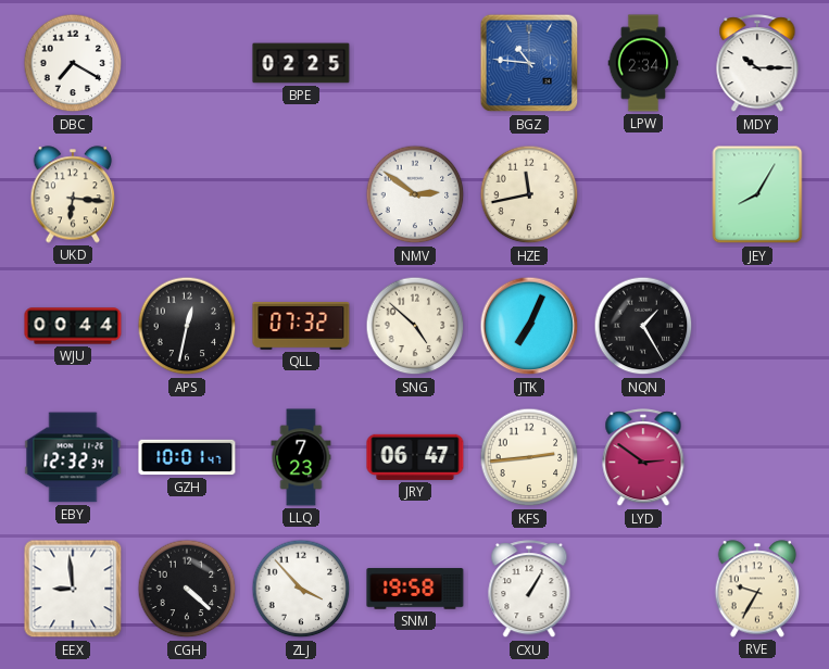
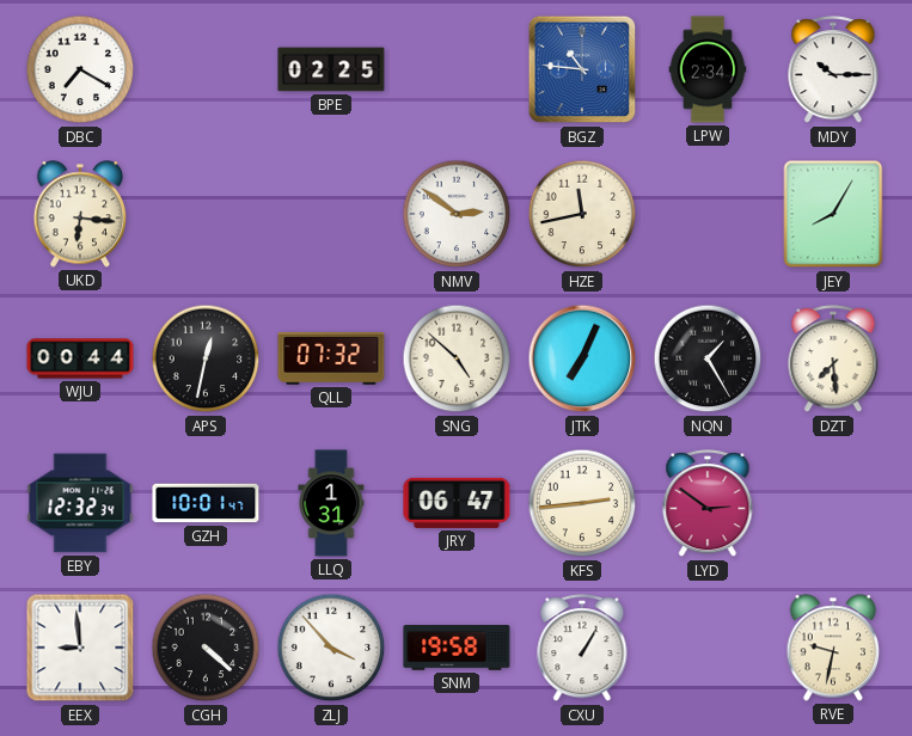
DZT: none -> 7:29 (833, 360)
LLQ: 7:23 -> 1:31 (331, 503)
RVE: 9:35 -> 9:32 (833, 648)
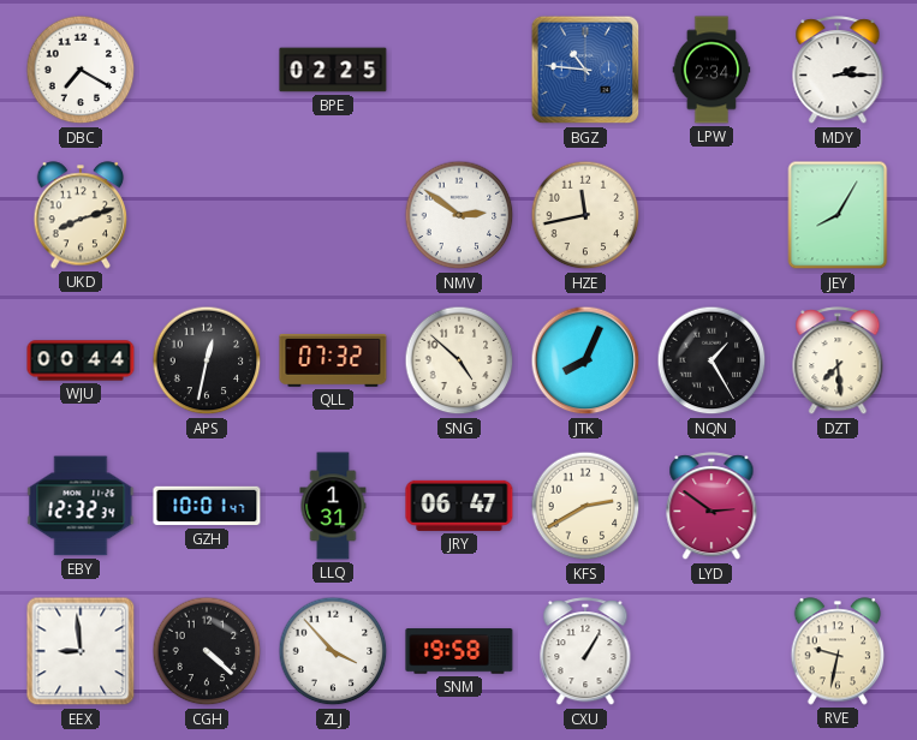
MDY: 10:15 -> 2:15 (838, 71)
UKD: 6:16 -> 8:12 (81, 215)
JTK: 7:04 -> 8:04 (585, 360)
KFS: 2:44 -> 2:40 (585, 506)
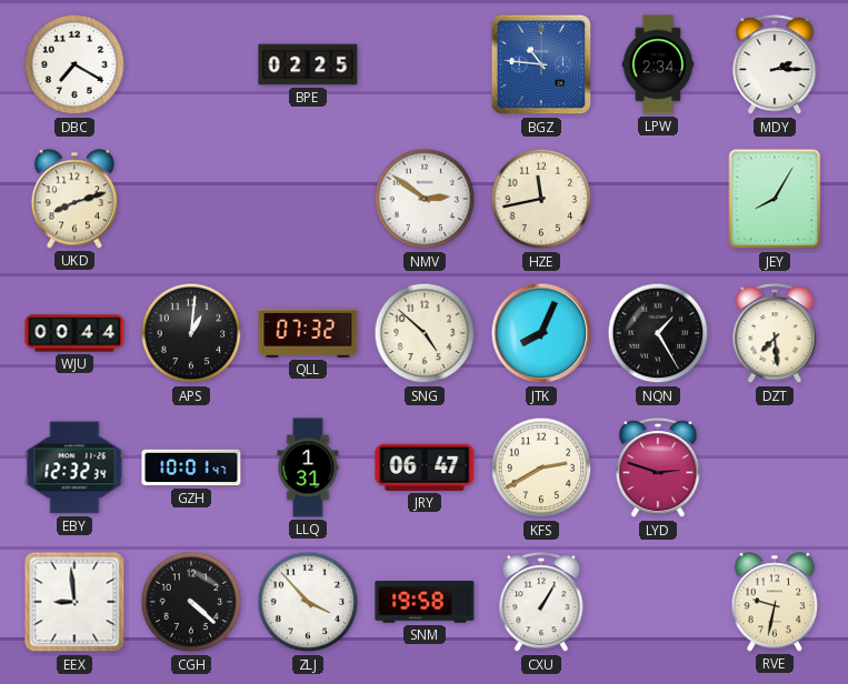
APS: 12:32 -> 1:01 (191, 333)
LYD: 2:51 -> 2:48 (658, 469)
